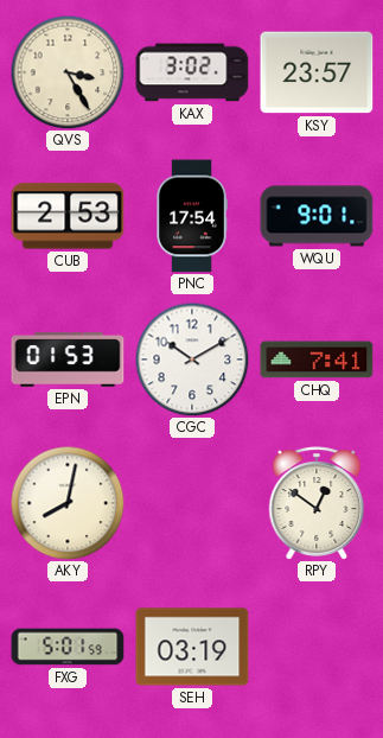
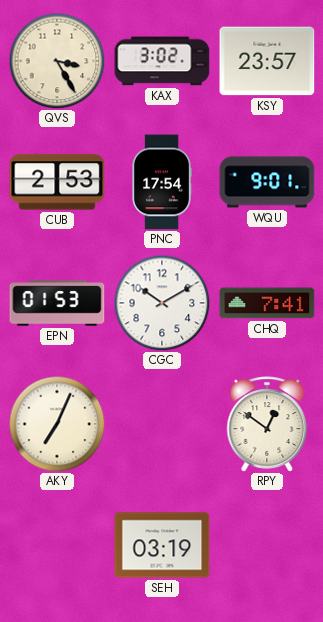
AKY: 8:02 -> 7:04 (57, 424)
FXG: 5:01 -> none (68, 647)
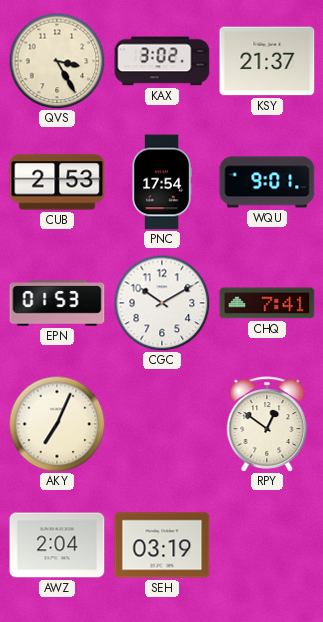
KSY: 23:57 -> 21:37 (267, 61)
AWZ: none -> 2:04 (57, 545)
